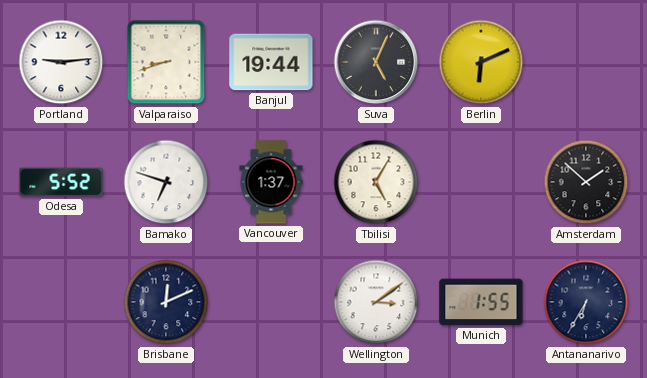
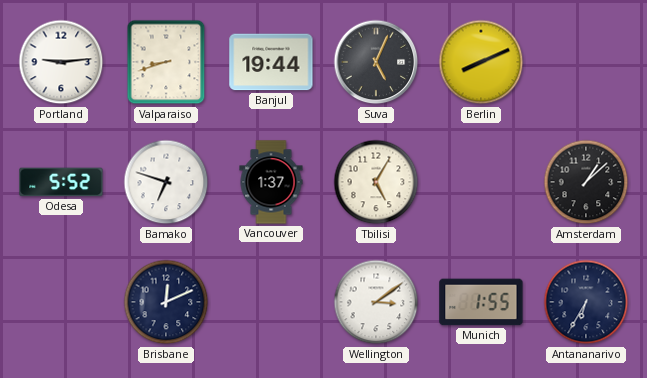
Berlin: 6:11 -> 8:11 (481, 62)
Amsterdam: 1:52 -> 1:08 (586, 182)
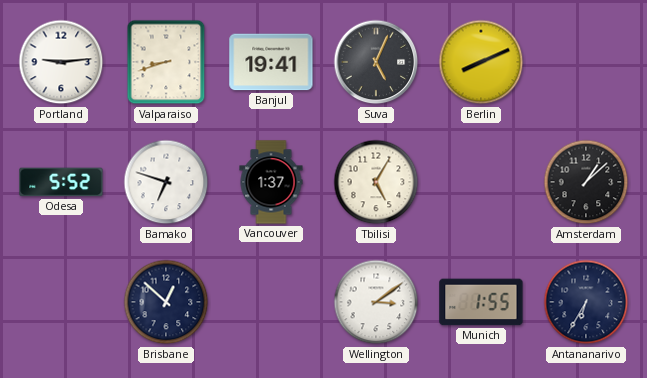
Banjul: 19:44 -> 19:41 (271, 62)
Brisbane: 12:11 -> 12:52 (166, 302)
